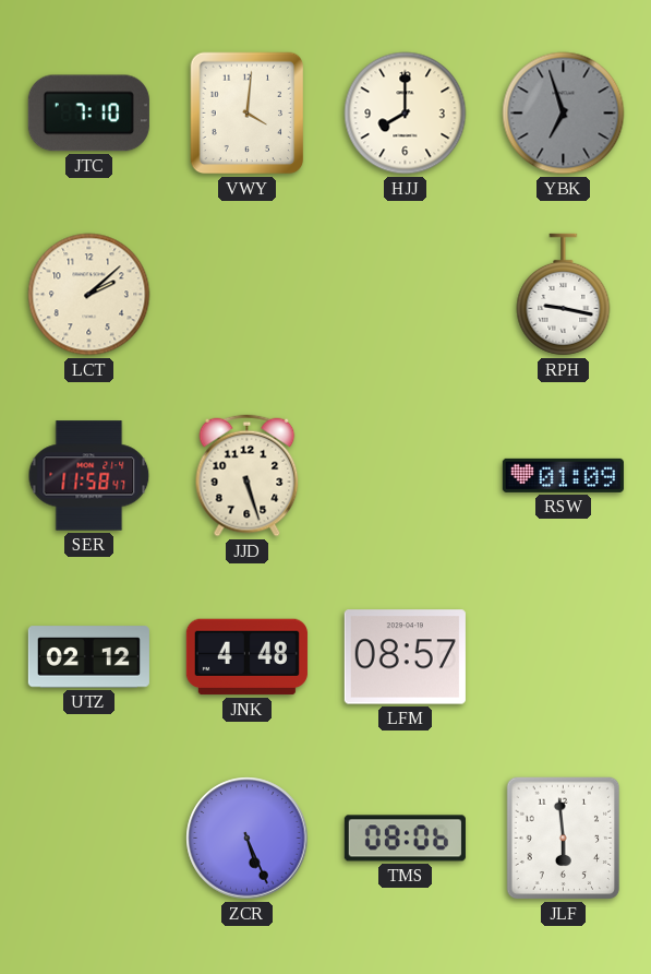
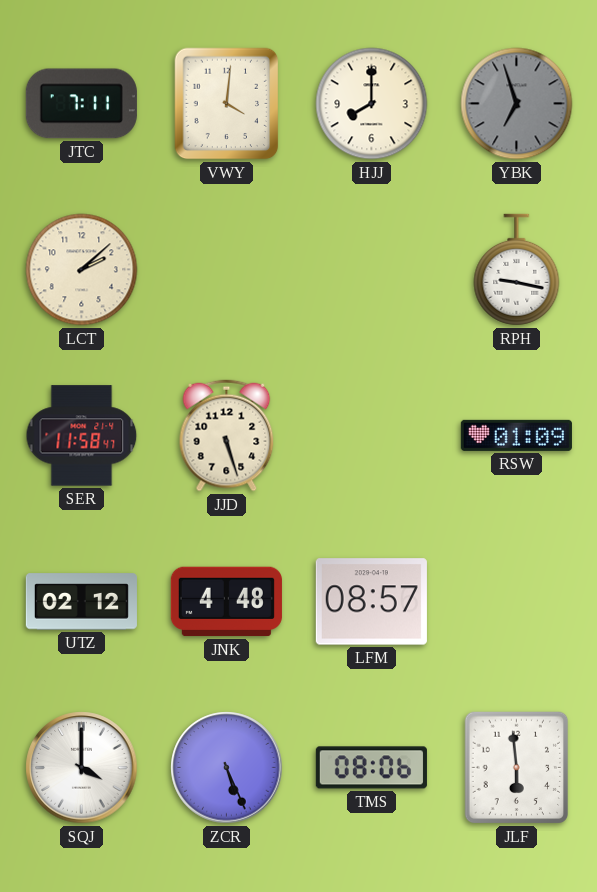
JTC: 7:10 -> 7:11 (81, 104)
SQJ: none -> 4:00 (82, 768)
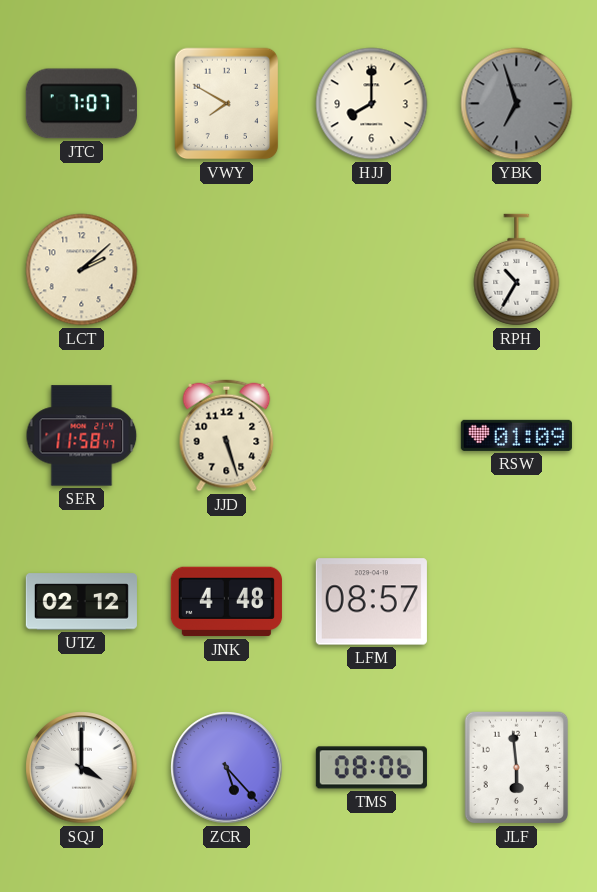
JTC: 7:11 -> 7:07 (81, 104)
VWY: 4:01 -> 7:50 (227, 104)
RPH: 9:17 -> 10:35 (517, 270)
ZCR: 5:26 -> 5:23 (227, 768)
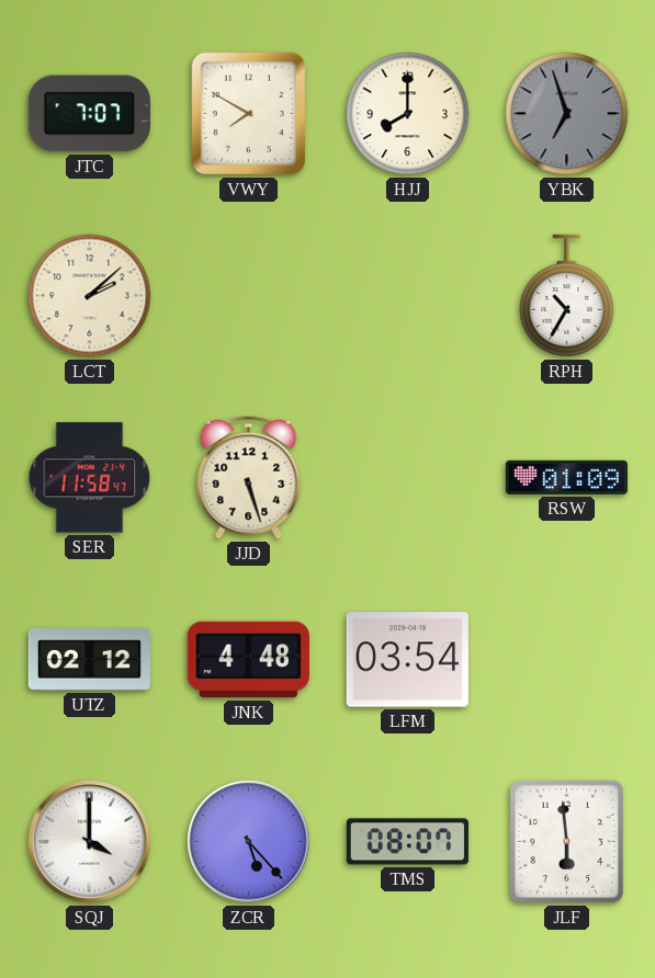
LFM: 08:57 -> 03:54 (407, 660)
TMS: 08:06 -> 08:07 (407, 842)
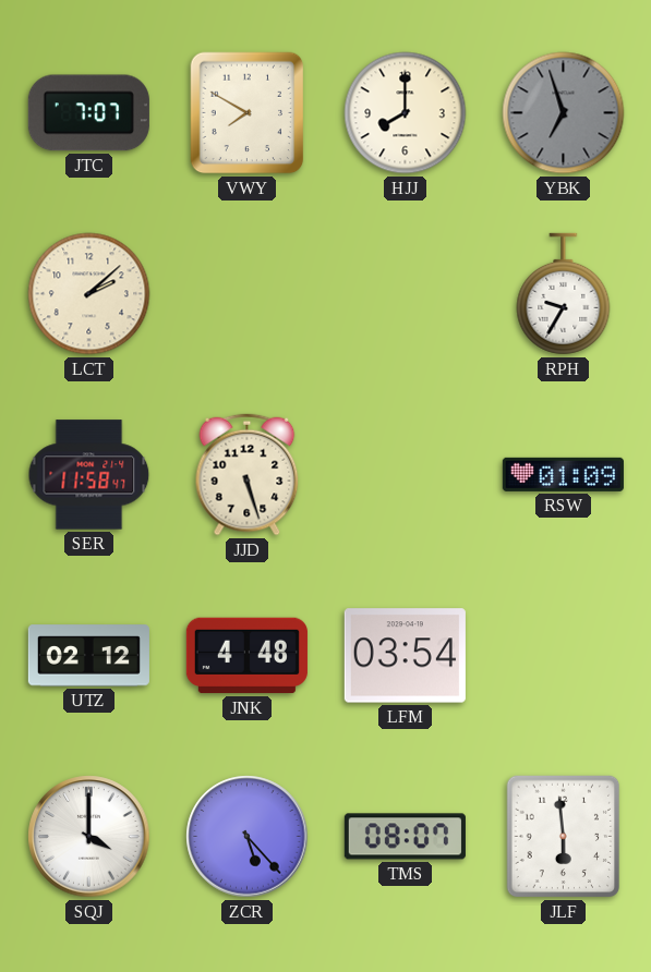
RPH: 10:35 -> 9:35 (564, 294)
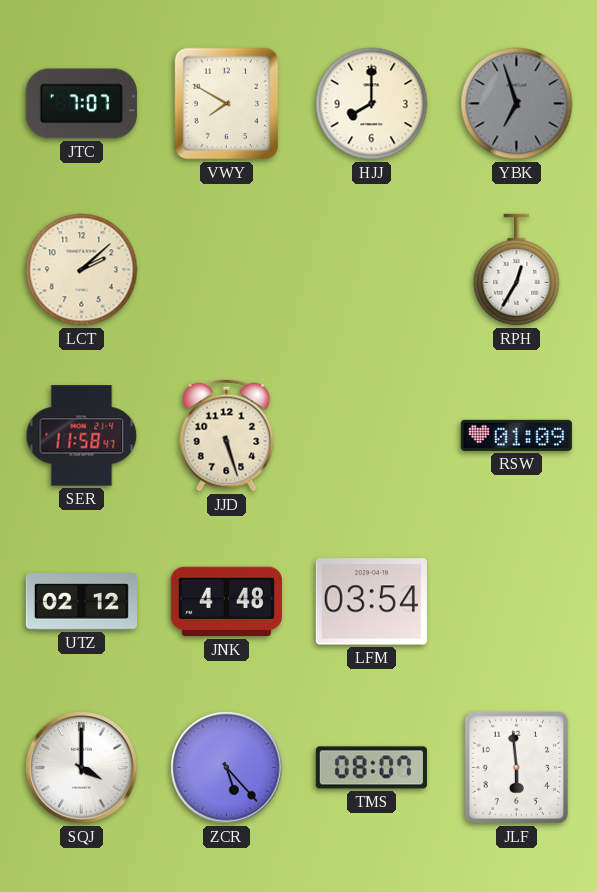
RPH: 9:35 -> 12:35 (517, 270)
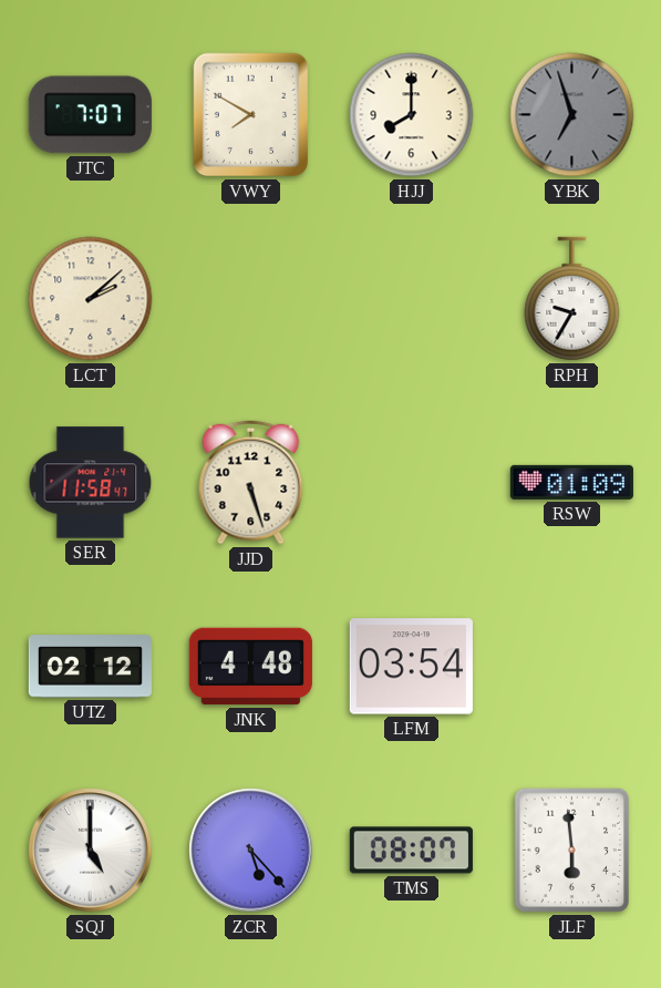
RPH: 12:35 -> 9:35 (572, 299)
SQJ: 4:00 -> 5:00 (91, 851)
